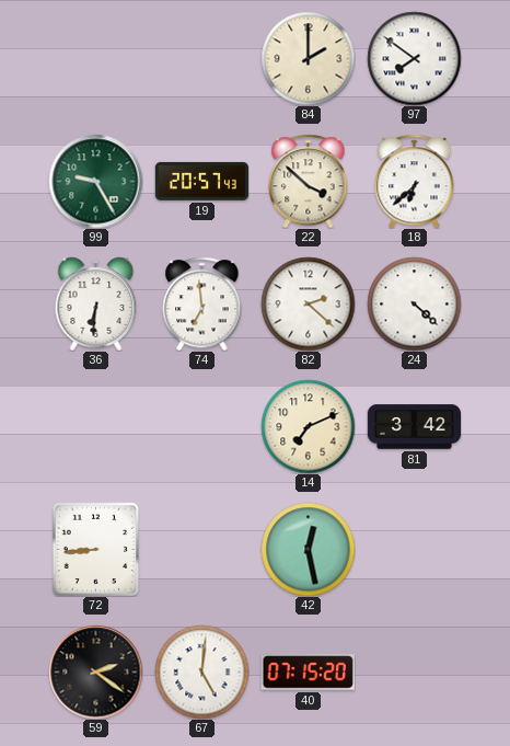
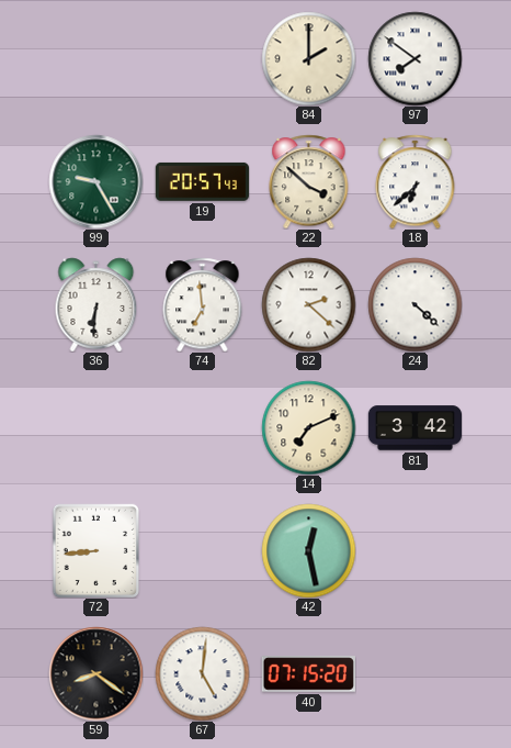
59: 2:21 -> 8:21 (95, 673)
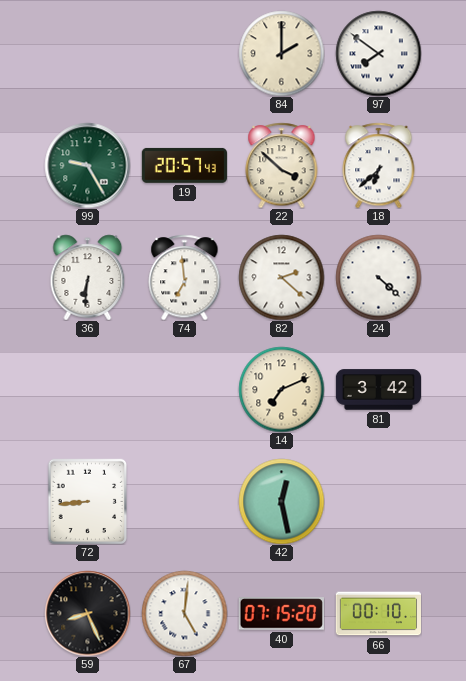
59: 8:21 -> 8:26 (87, 613)
66: none -> 00:10 (378, 614)
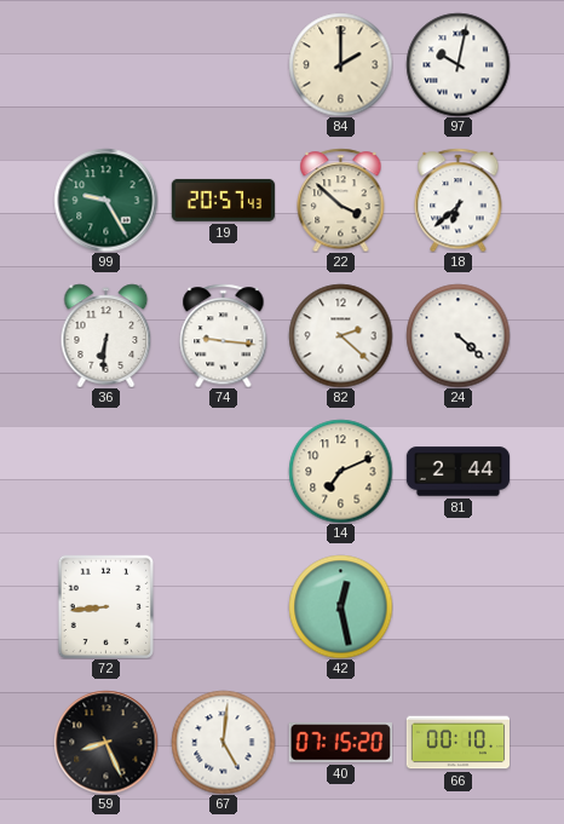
97: 7:51 -> 10:02 (457, 64)
74: 6:59 -> 9:16 (224, 335)
81: 3:42 -> 2:44 (457, 472)
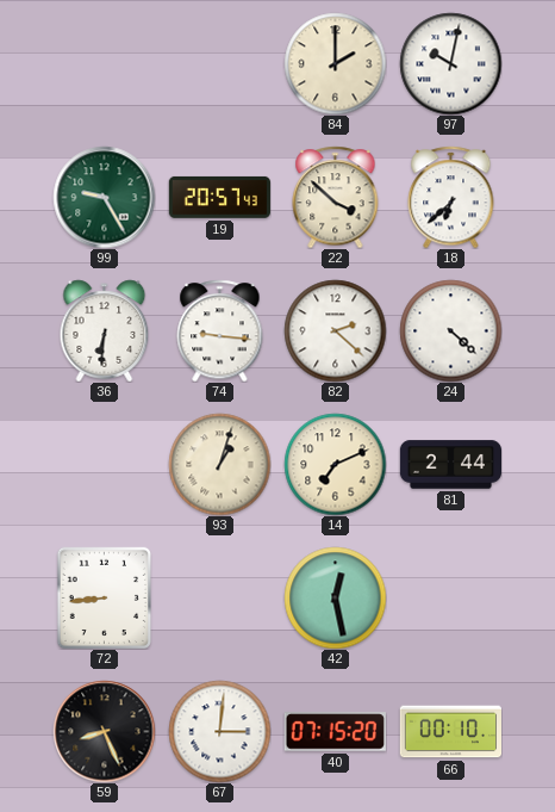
93: none -> 1:03 (219, 464)
67: 5:01 -> 3:01 (219, 731)
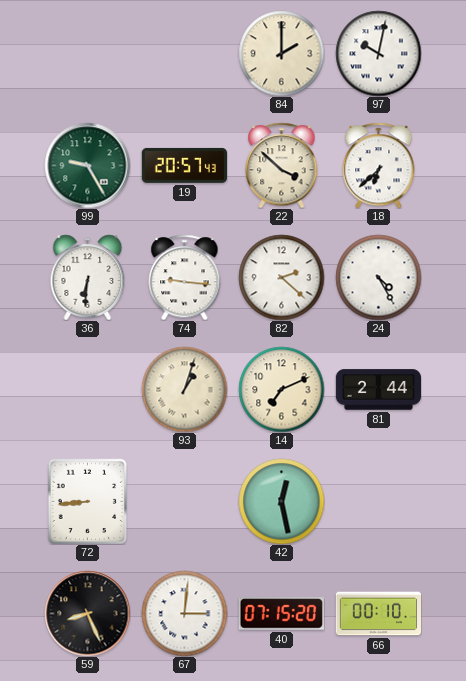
24: 4:22 -> 4:25 (378, 277)
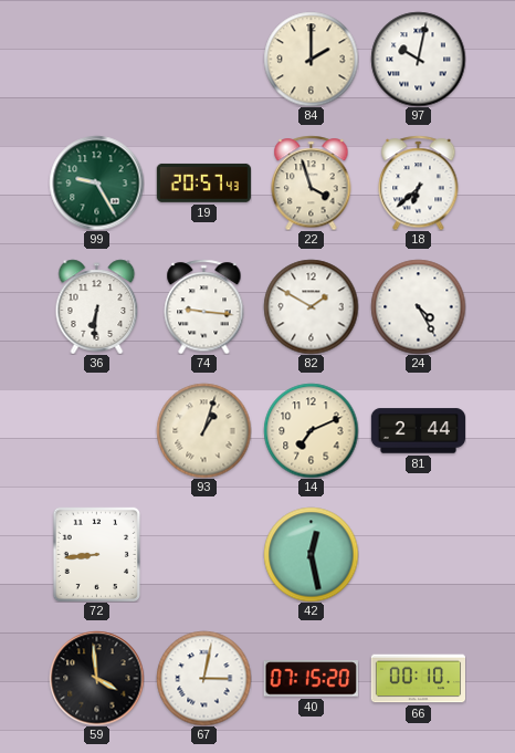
22: 3:52 -> 3:57 (312, 182)
82: 2:22 -> 1:50 (311, 306)
59: 8:26 -> 3:59 (96, 678)
67: 3:01 -> 3:02 (203, 678)
